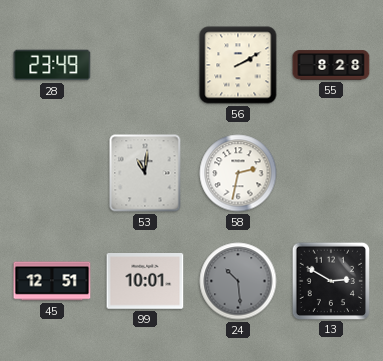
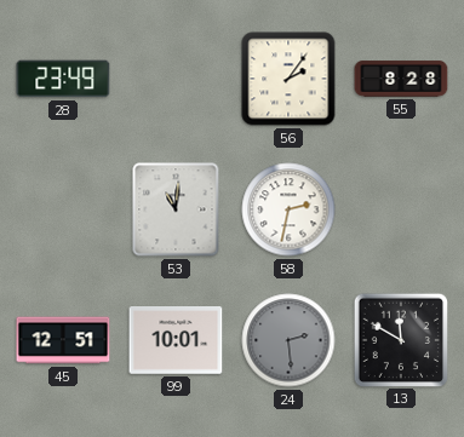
56: 2:10 -> 2:06 (288, 79)
24: 10:29 -> 2:29 (288, 340)
13: 2:50 -> 11:50 (400, 339)
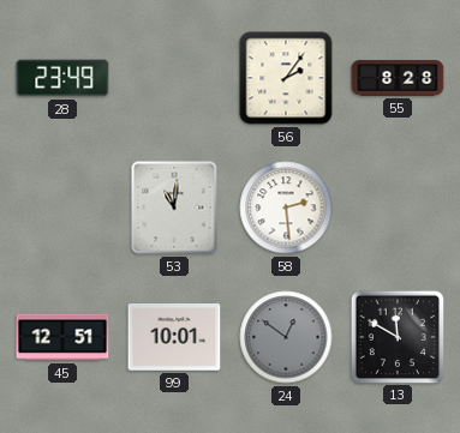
58: 2:32 -> 2:29 (286, 208)
24: 2:29 -> 12:51 (286, 337)
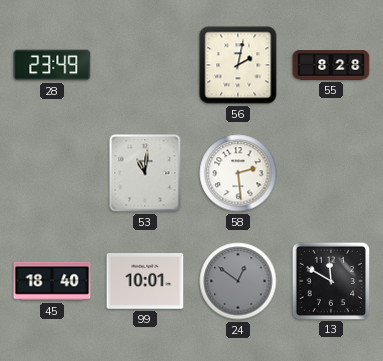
56: 2:06 -> 2:02 (238, 65)
45: 12:51 -> 18:40 (52, 281)
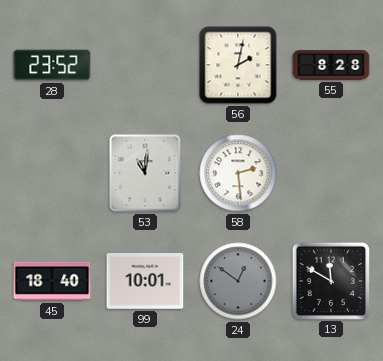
28: 23:49 -> 23:52 (52, 65)
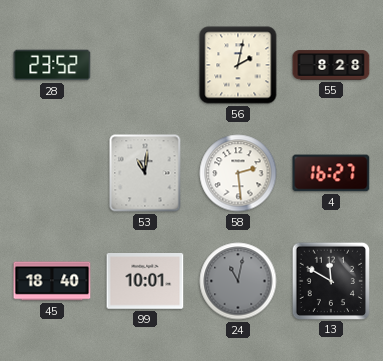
4: none -> 16:27 (331, 173)
24: 12:51 -> 11:02 (238, 281)
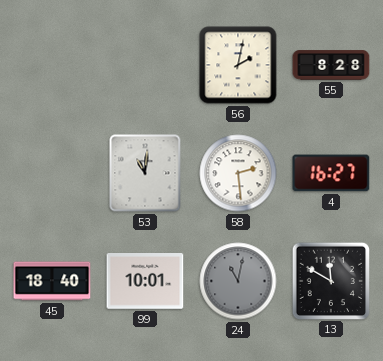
28: 23:52 -> none (52, 65)
